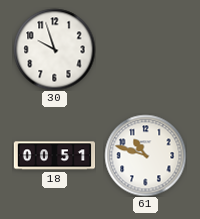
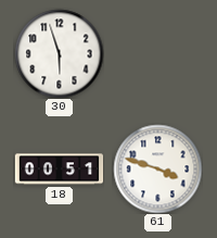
30: 9:57 -> 5:57 (59, 53)
61: 10:48 -> 3:48 (157, 168)
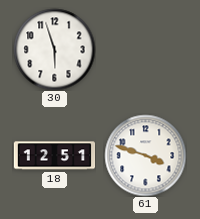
18: 00:51 -> 12:51 (54, 156)
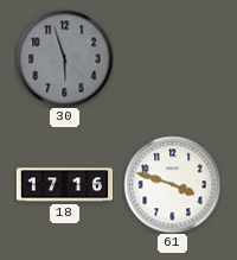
30 dial: white -> grey (64, 58)
18: 12:51 -> 17:16 (64, 185)
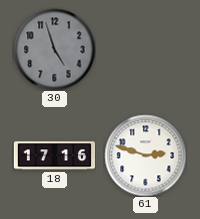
30: 5:57 -> 4:57 (54, 49)
61: 3:48 -> 2:48 (145, 155)
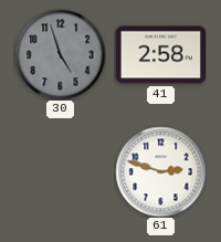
41: none -> 2:58 (160, 55)
18: 17:16 -> none (54, 156)
